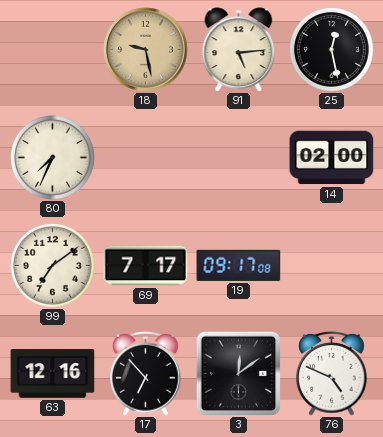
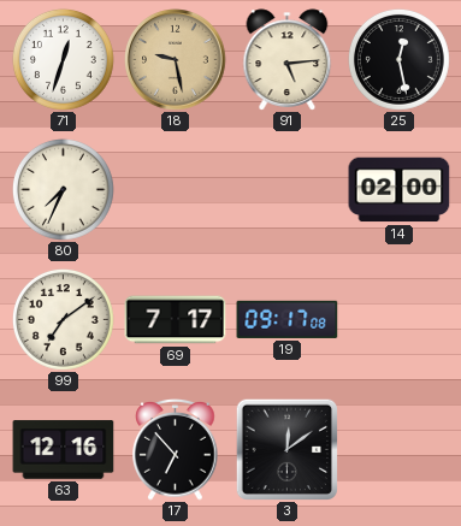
71: none -> 12:33 (63, 59)
76: 4:49 -> none (332, 374)
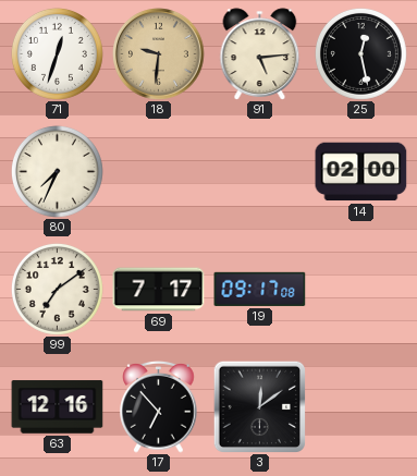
18: 9:28 -> 9:31 (159, 54)
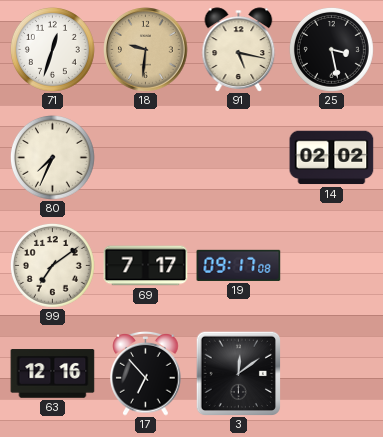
91: 5:14 -> 5:17 (239, 50)
25: 12:28 -> 3:28 (331, 49)
14: 02:00 -> 02:02 (332, 158)
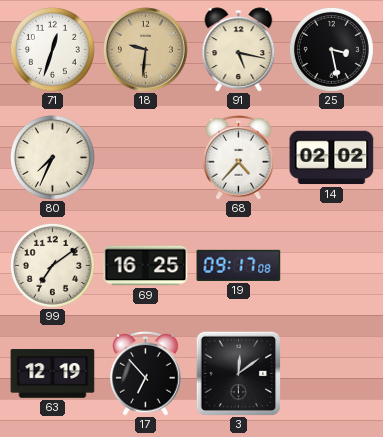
68: none -> 4:37 (239, 158)
69: 7:17 -> 16:25 (146, 266)
63: 12:16 -> 12:19 (53, 374)
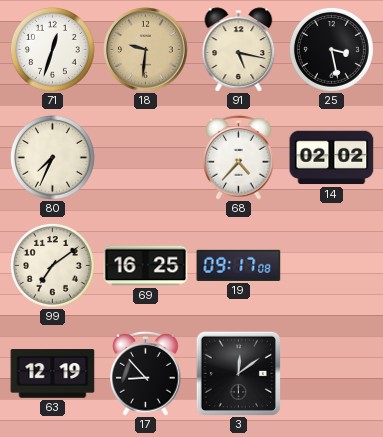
17: 6:53 -> 8:53 (146, 374)
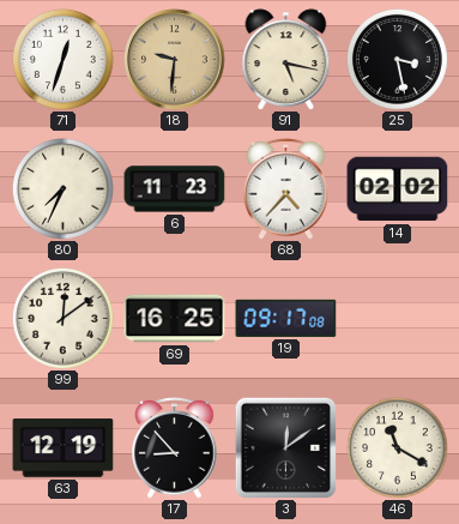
6: none -> 11:23 (175, 189)
99: 7:09 -> 12:09 (62, 318)
46: none -> 11:20 (397, 447)
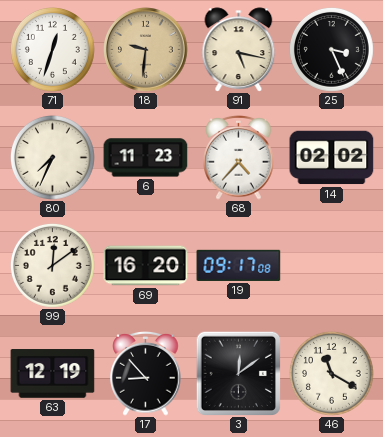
25: 3:28 -> 3:26 (331, 49)
69: 16:25 -> 16:20 (146, 266)
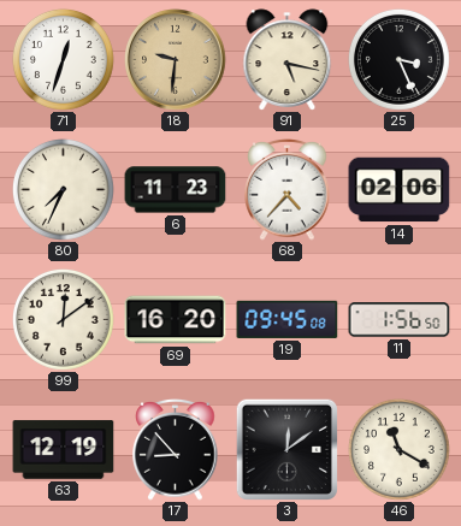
14: 02:02 -> 02:06 (400, 190)
19: 09:17 -> 09:45 (288, 319)
11: none -> 1:56 (400, 320)
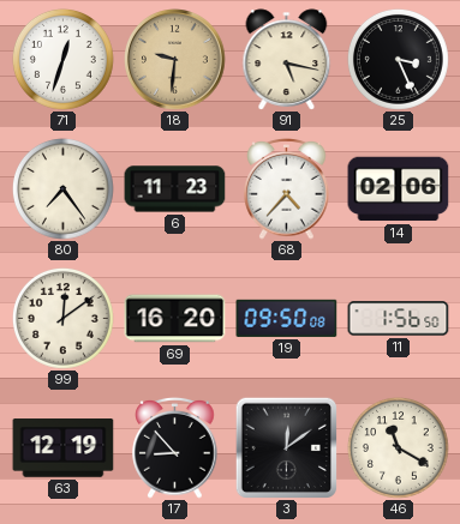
80: 7:34 -> 7:24 (62, 188)
19: 09:45 -> 09:50 (287, 318)
